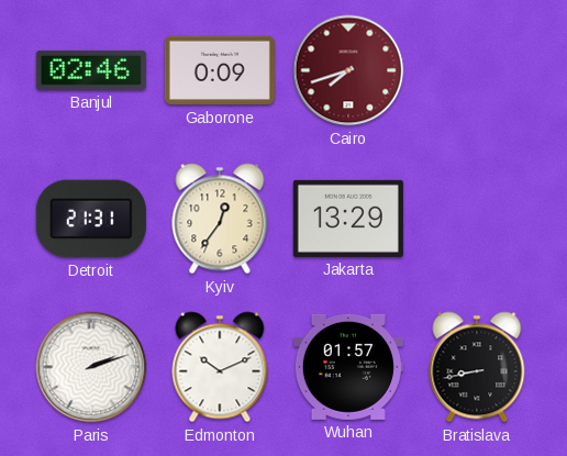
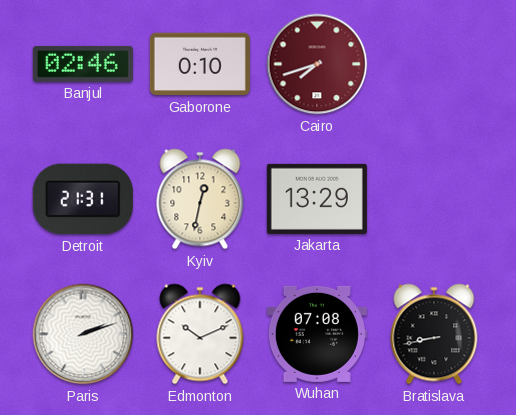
Gaborone: 0:09 -> 0:10 (200, 64)
Kyiv: 12:36 -> 12:32 (200, 199)
Wuhan: 01:57 -> 07:08 (317, 334)
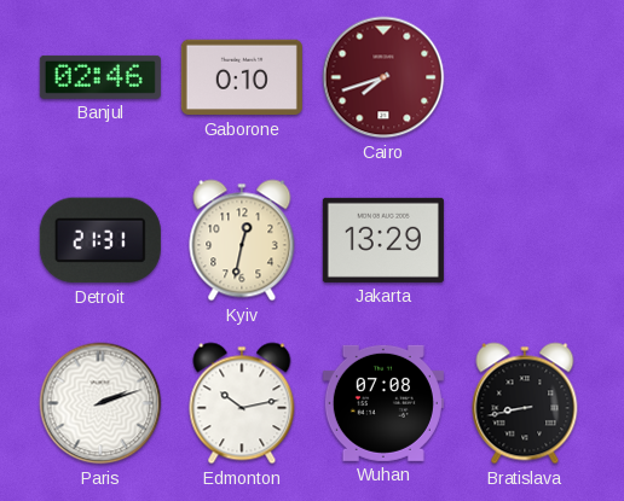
Edmonton: 10:11 -> 10:13 (242, 403)
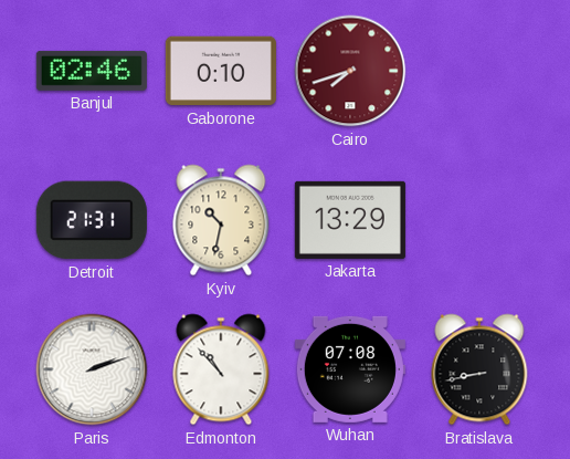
Kyiv: 12:32 -> 10:32 (221, 220)
Edmonton: 10:13 -> 10:53 (221, 369)
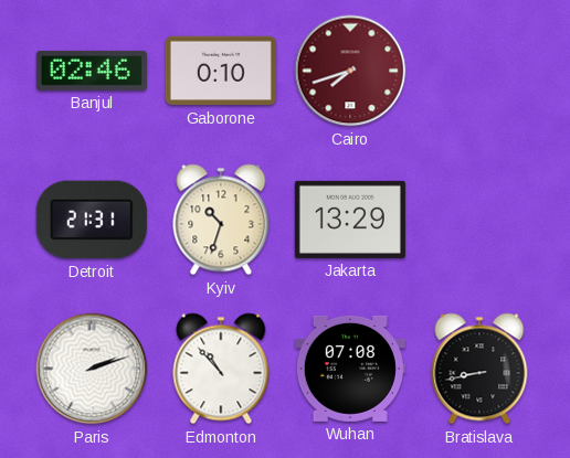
Kyiv: 10:32 -> 10:33 (221, 220)
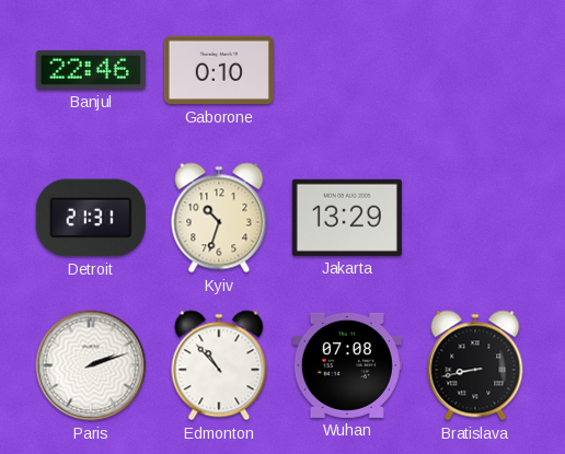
Banjul: 02:46 -> 22:46 (91, 70)
Cairo: 7:42 -> none (350, 71)
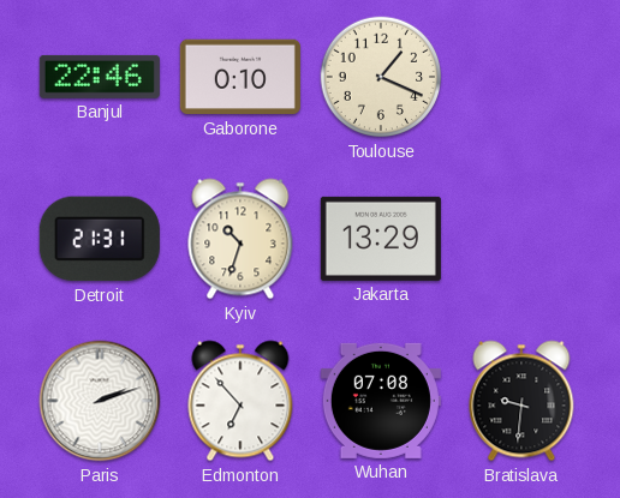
Toulouse: none -> 1:19 (381, 77)
Edmonton: 10:53 -> 6:53 (240, 401)
Bratislava: 8:43 -> 9:31 (521, 401)
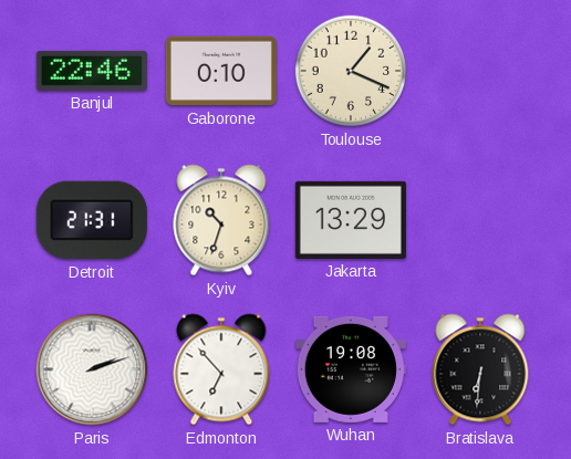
Wuhan: 07:08 -> 19:08 (351, 369)
Bratislava: 9:31 -> 6:31 (480, 369)
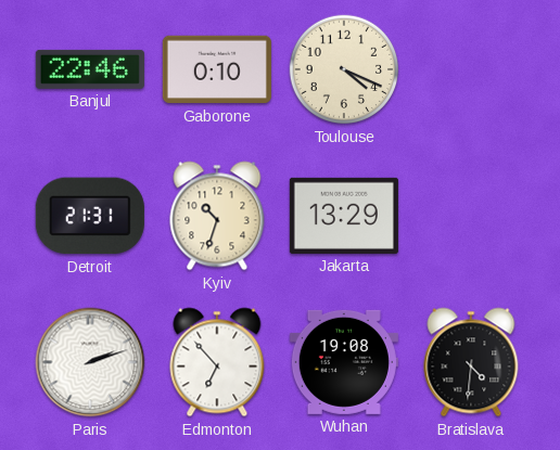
Toulouse: 1:19 -> 4:19 (344, 69)
Bratislava: 6:31 -> 4:31 (471, 362)
